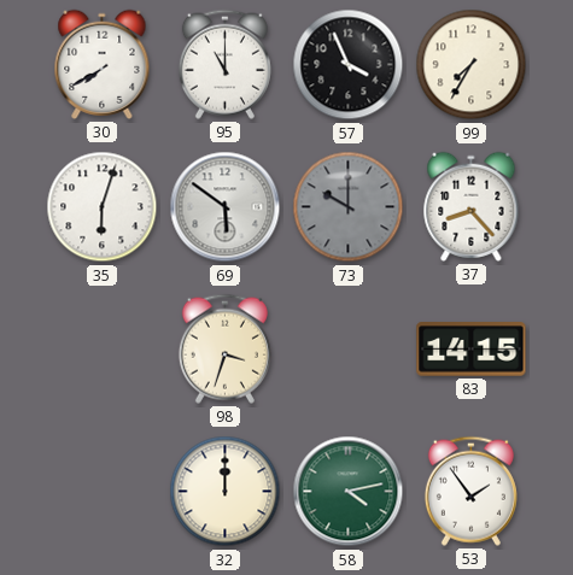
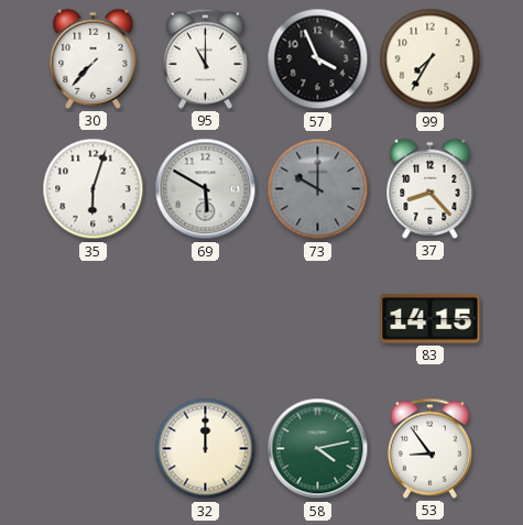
30: 7:40 -> 7:37 (94, 58)
69: 5:51 -> 5:50 (206, 189)
98: 3:33 -> none (224, 348)
53: 1:54 -> 8:54 (429, 448)
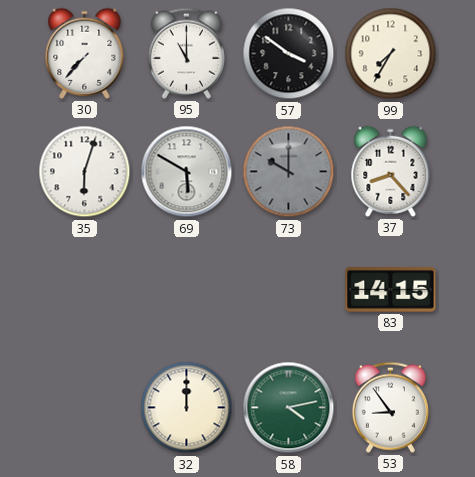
57: 3:56 -> 3:51 (289, 54)
